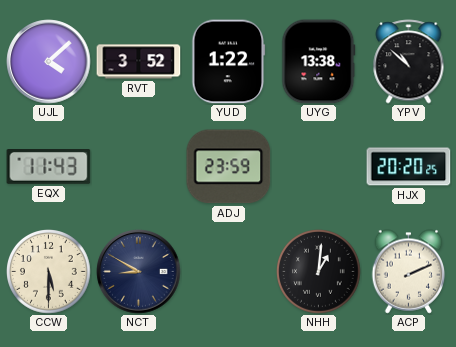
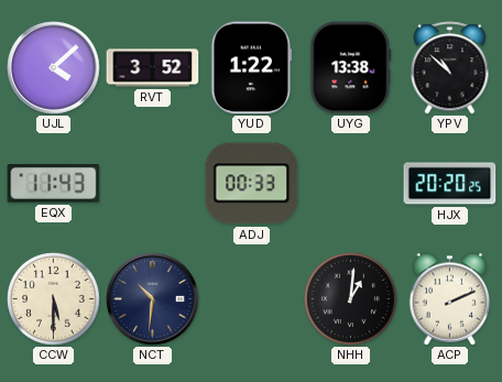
ADJ: 23:59 -> 00:33 (252, 184)
NCT: 8:50 -> 10:31 (153, 299)
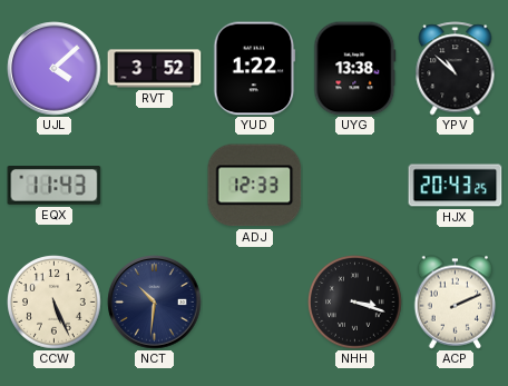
ADJ: 00:33 -> 12:33 (255, 186)
HJX: 20:20 -> 20:43 (456, 186)
CCW: 5:30 -> 5:26 (55, 303)
NHH: 1:01 -> 3:18 (355, 303)
